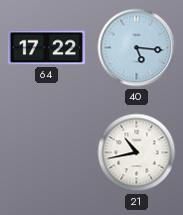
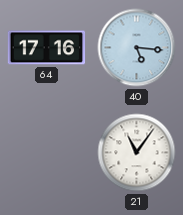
64: 17:22 -> 17:16 (47, 48)
21: 10:43 -> 11:06 (137, 153)
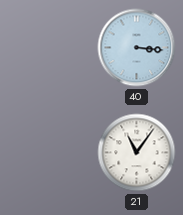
64: 17:16 -> none (47, 48)
40: 5:16 -> 3:16 (137, 48)
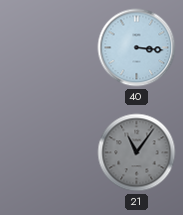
21 dial: white -> grey (137, 153)
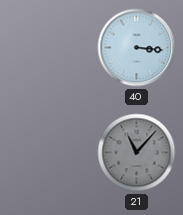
21: 11:06 -> 11:07 (137, 153)
